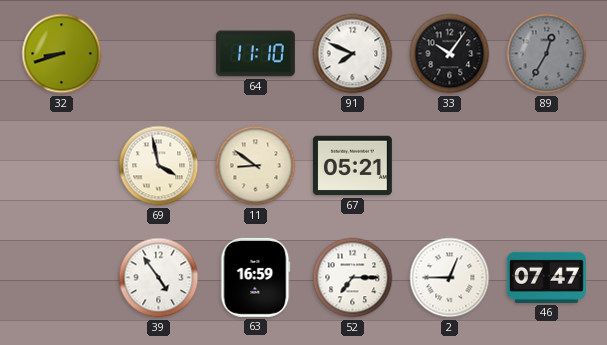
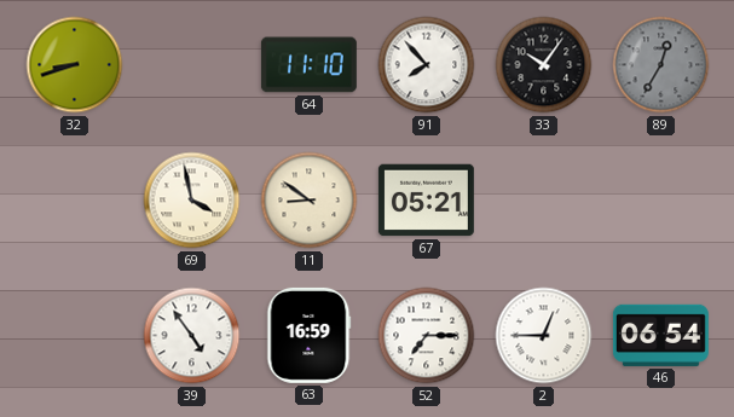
91: 7:49 -> 7:53 (427, 65)
46: 07:47 -> 06:54 (660, 335)
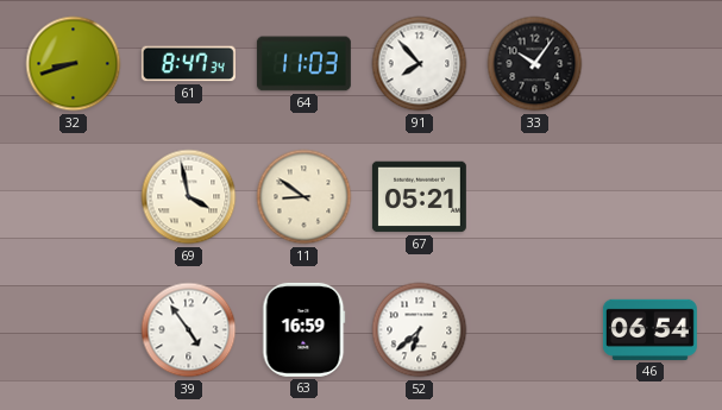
61: none -> 8:47 (188, 64)
64: 11:10 -> 11:03 (303, 64)
89: 12:35 -> none (661, 65)
52: 7:15 -> 6:38 (420, 330)
2: 12:45 -> none (544, 336)
